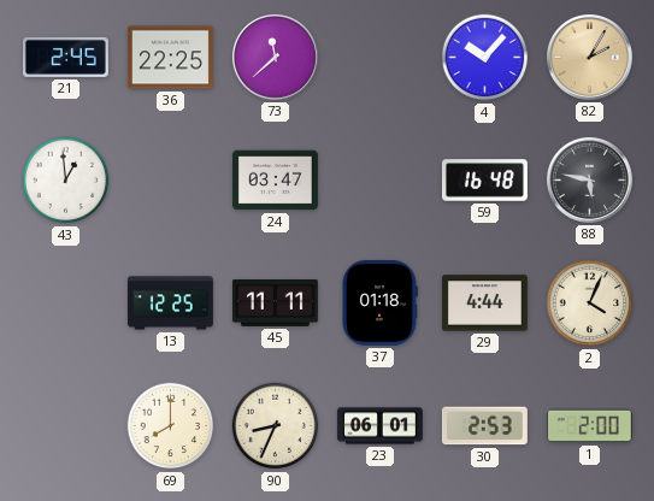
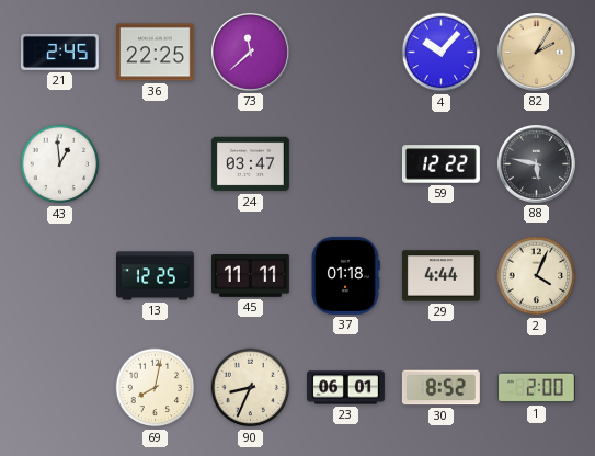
59: 16:48 -> 12:22 (440, 164)
69: 8:00 -> 8:02 (156, 388)
30: 2:53 -> 8:52 (440, 388)
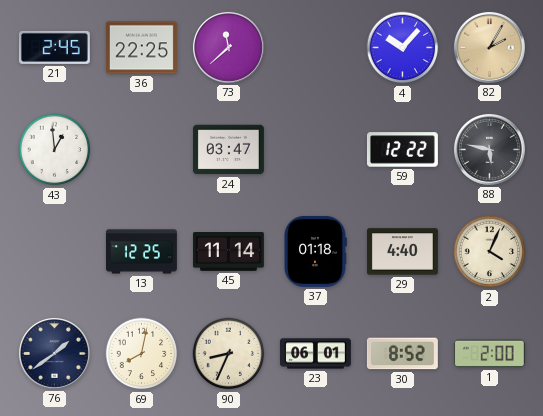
45: 11:11 -> 11:14 (228, 252)
29: 4:44 -> 4:40 (402, 252)
76: none -> 1:39 (54, 353)
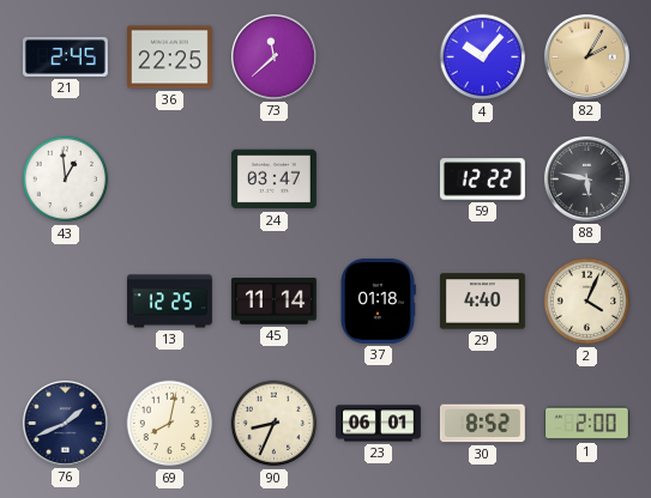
76: 1:39 -> 1:41 (65, 423)
